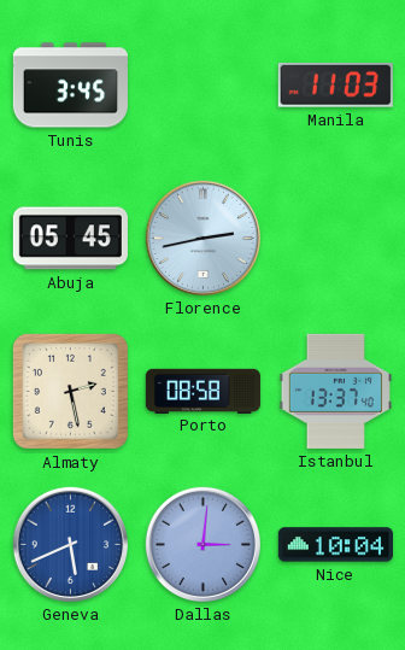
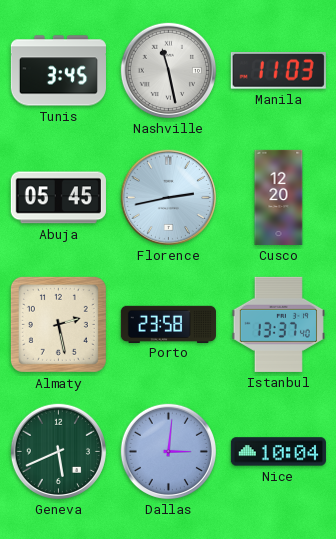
Nashville: none -> 11:28 (168, 70)
Cusco: none -> 12:20 (279, 197)
Porto: 08:58 -> 23:58 (168, 324)
Geneva dial: blue -> green (58, 451)
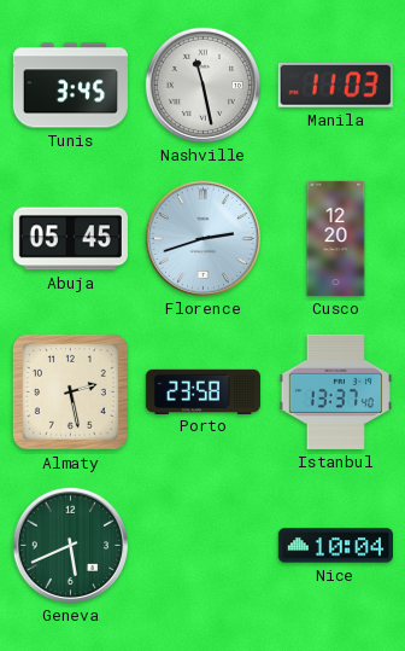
Florence: 2:43 -> 2:42 (202, 238)
Dallas: 3:01 -> none (168, 451)
